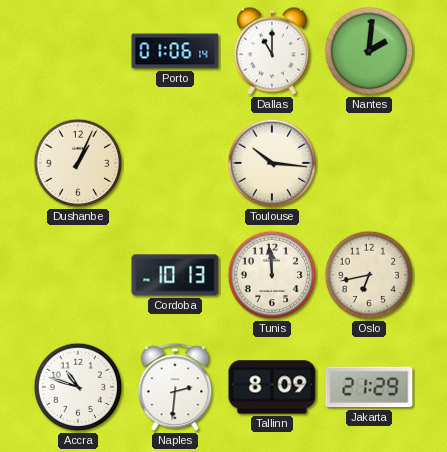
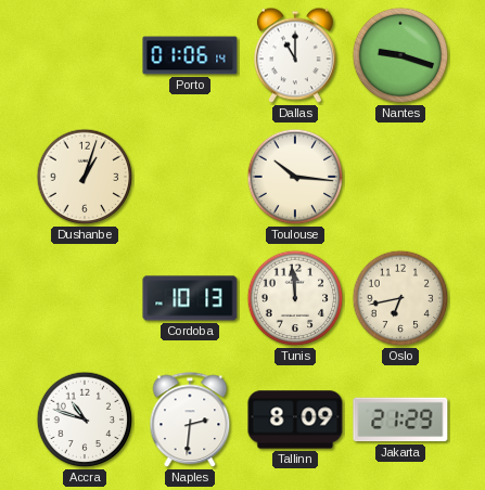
Nantes: 2:01 -> 9:18 (400, 55)
Dushanbe: 1:04 -> 1:03 (85, 177)
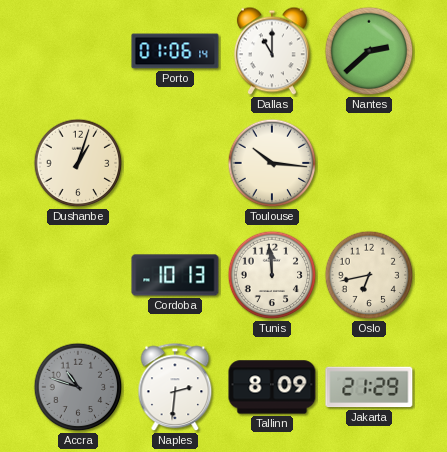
Nantes: 9:18 -> 2:38 (369, 51)
Accra dial: white -> grey (78, 387)
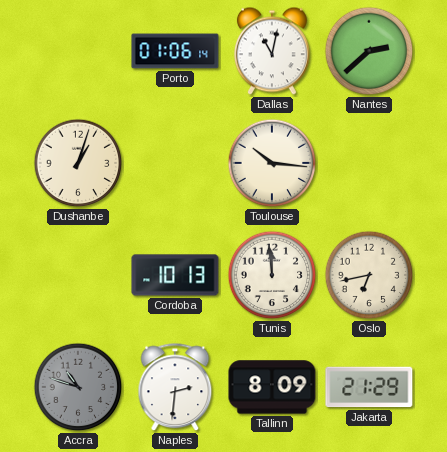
Dallas: 11:00 -> 11:02 (272, 51)
